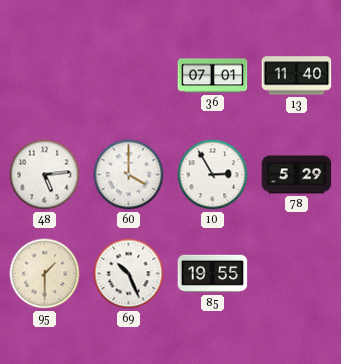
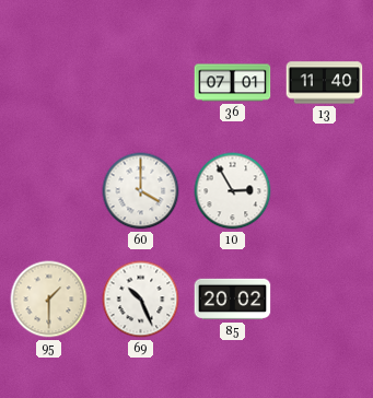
48: 5:14 -> none (45, 175)
78: 5:29 -> none (297, 175)
85: 19:55 -> 20:02 (233, 300)
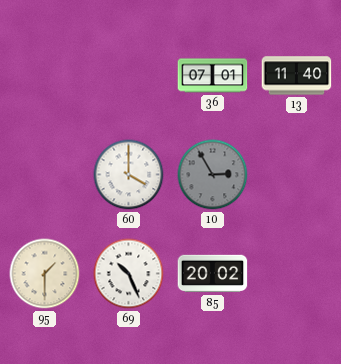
10 dial: white -> grey (213, 175)
